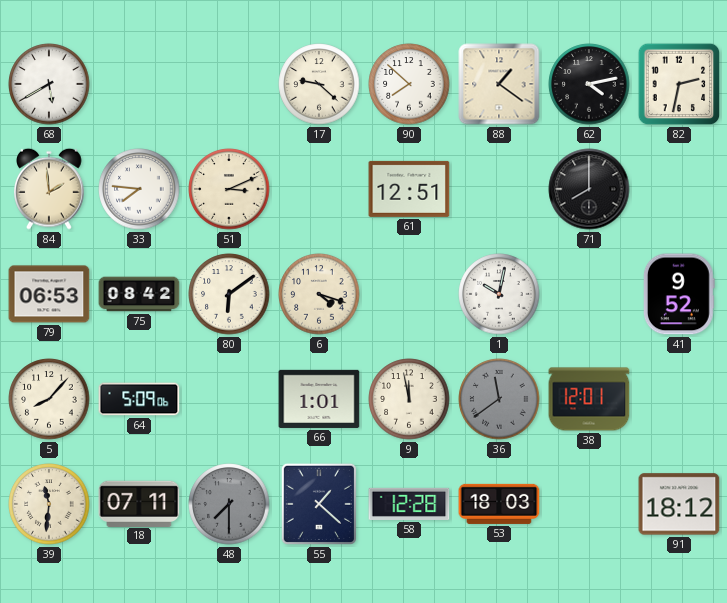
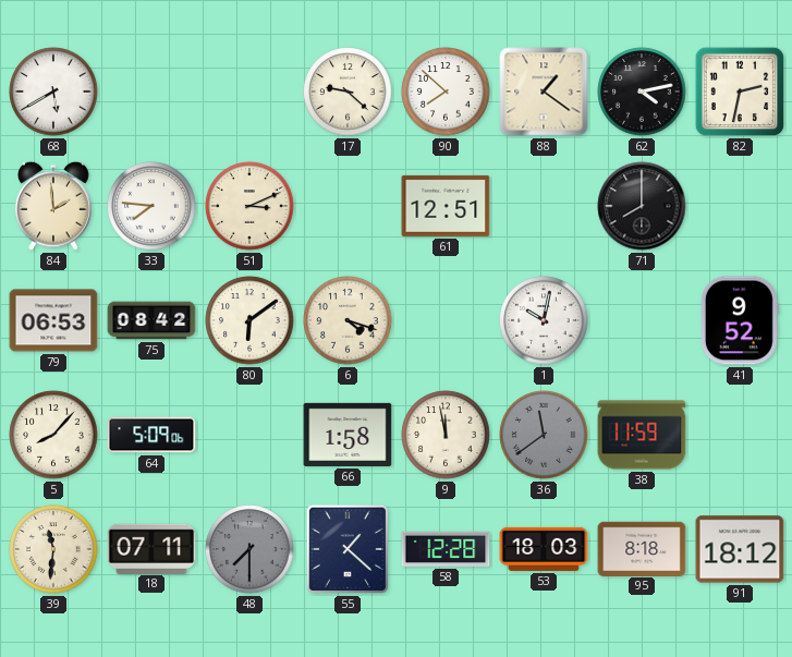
66: 1:01 -> 1:58 (348, 435)
38: 12:01 -> 11:59 (642, 435)
95: none -> 8:18 (642, 548)
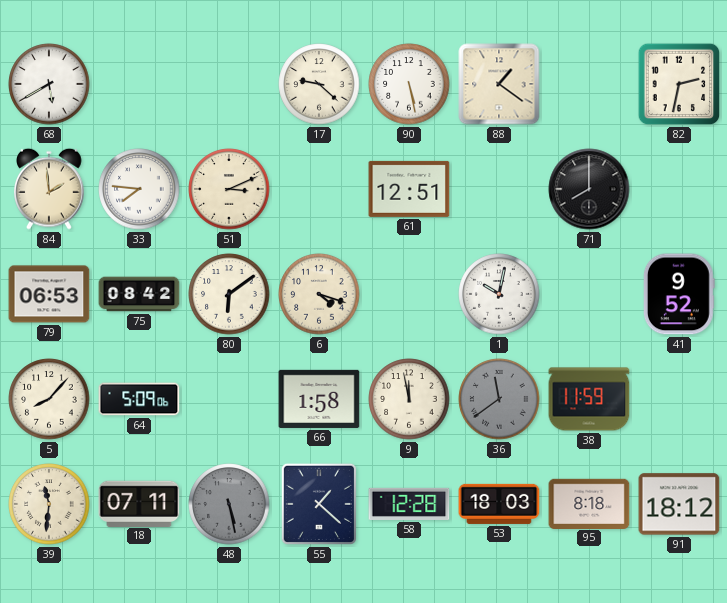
90: 7:52 -> 5:28 (409, 84)
62: 4:13 -> none (642, 92)
48: 7:30 -> 5:28 (229, 504)
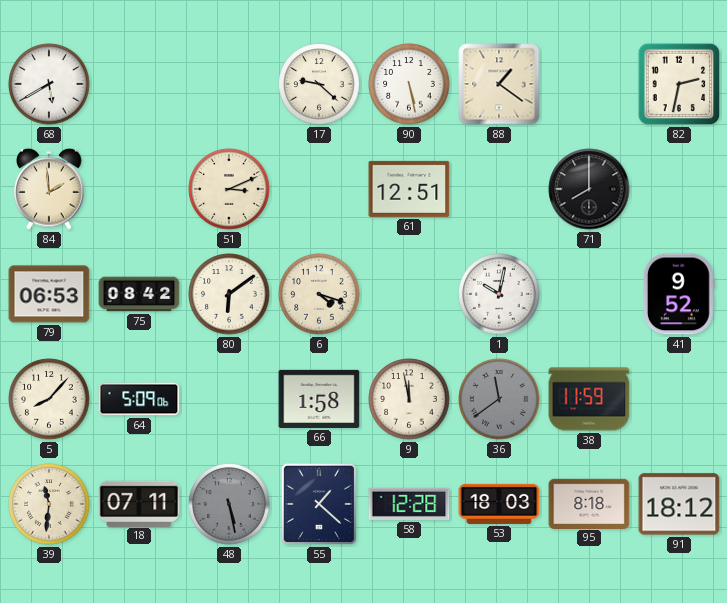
33: 7:46 -> none (139, 189)
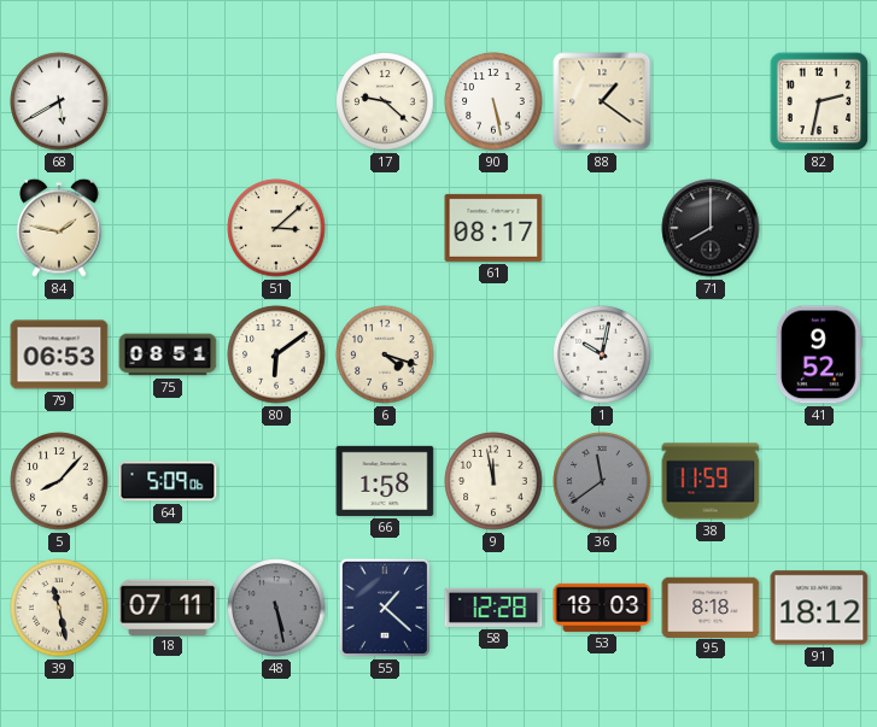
84: 1:59 -> 1:47 (59, 228)
51: 3:11 -> 3:08 (276, 228)
61: 12:51 -> 08:17 (493, 228)
75: 08:42 -> 08:51 (168, 354)
39: 11:31 -> 11:28 (59, 608)
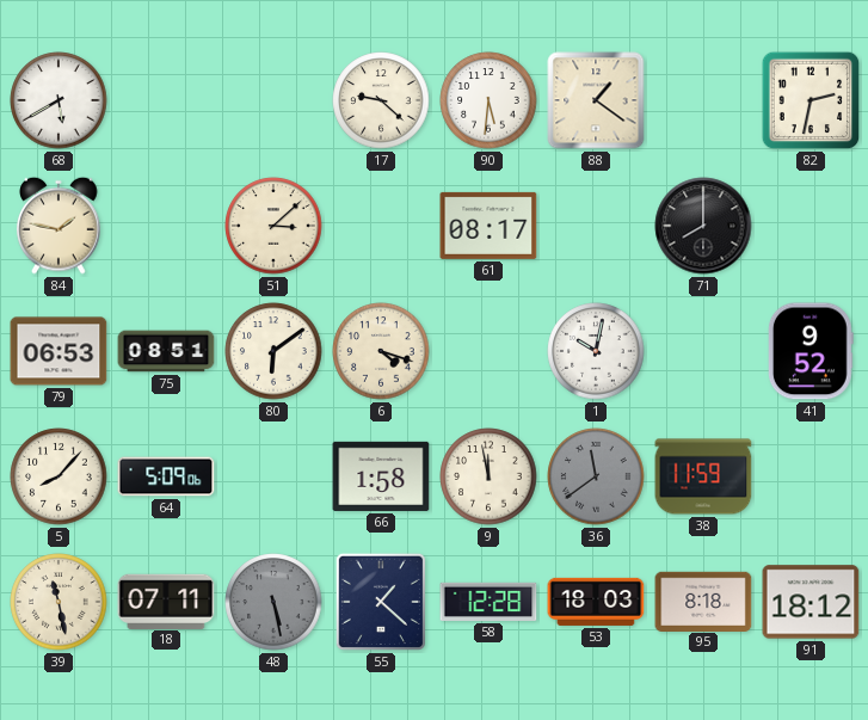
90: 5:28 -> 5:31 (488, 100)
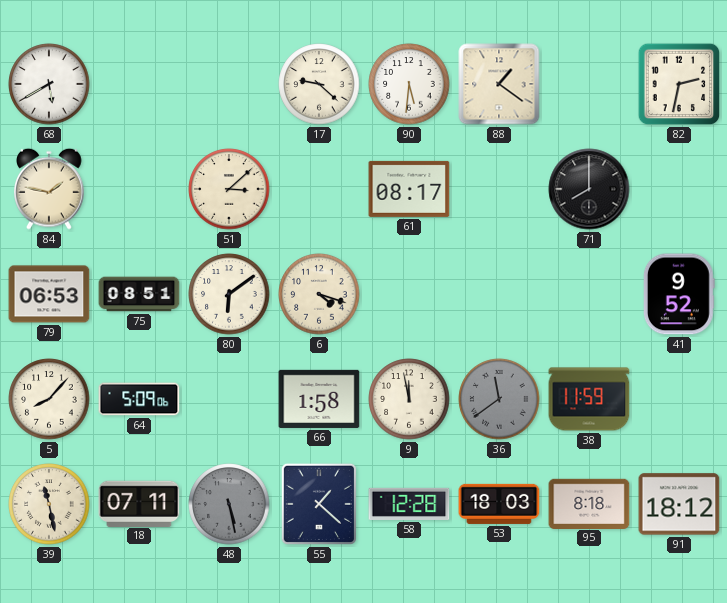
1: 10:02 -> none (596, 351)
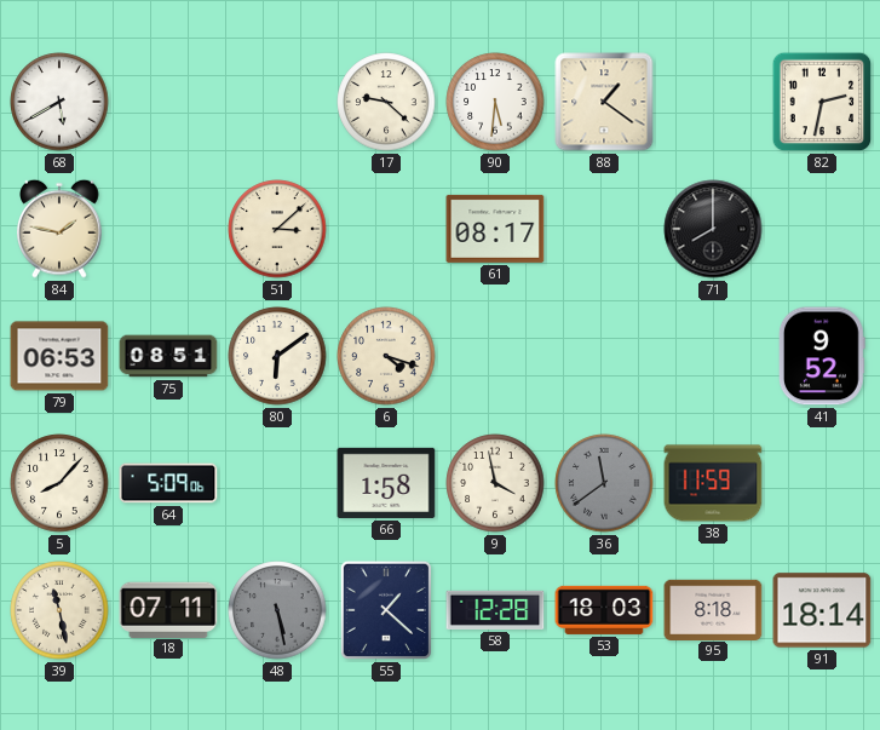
9: 11:58 -> 3:58 (495, 483)
91: 18:12 -> 18:14 (822, 610)
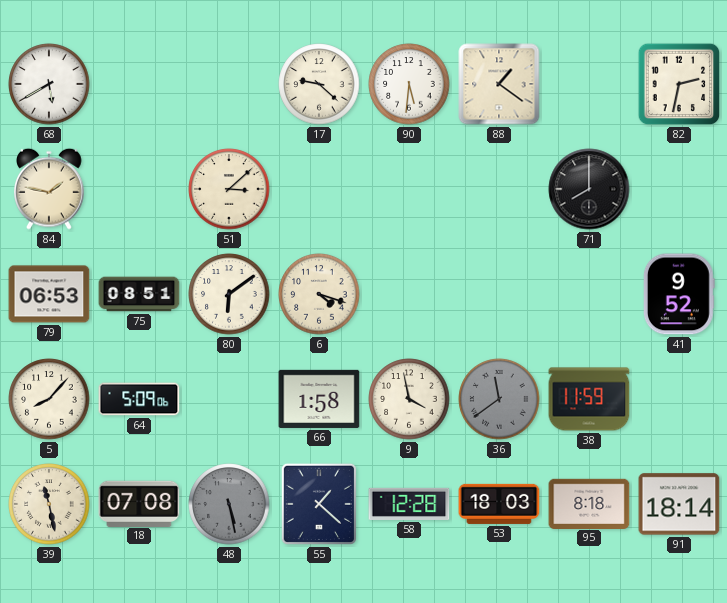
61: 08:17 -> none (495, 229)
18: 07:11 -> 07:08 (139, 503)
